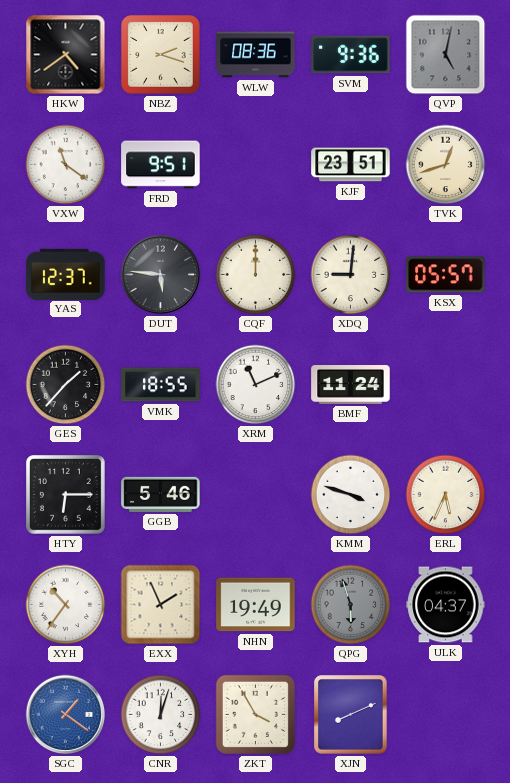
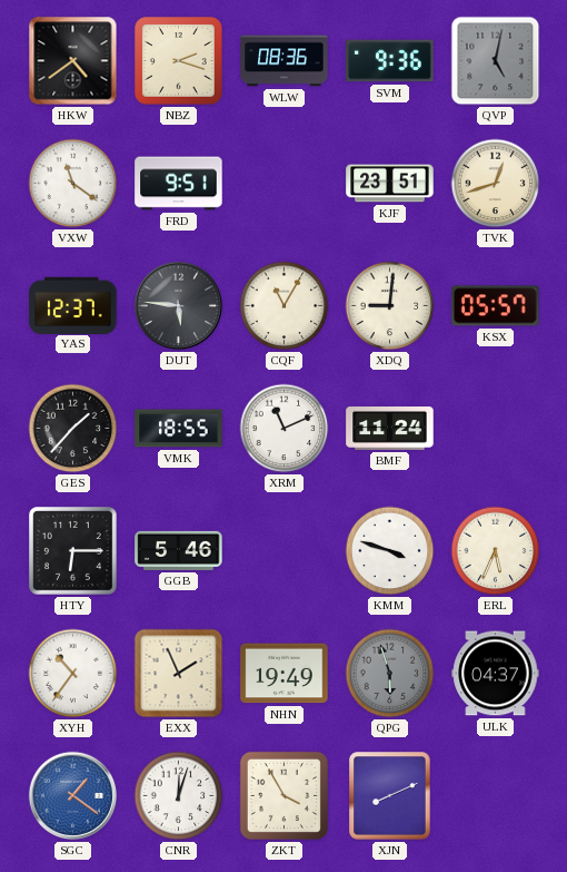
CQF: 12:00 -> 11:05 (285, 306)
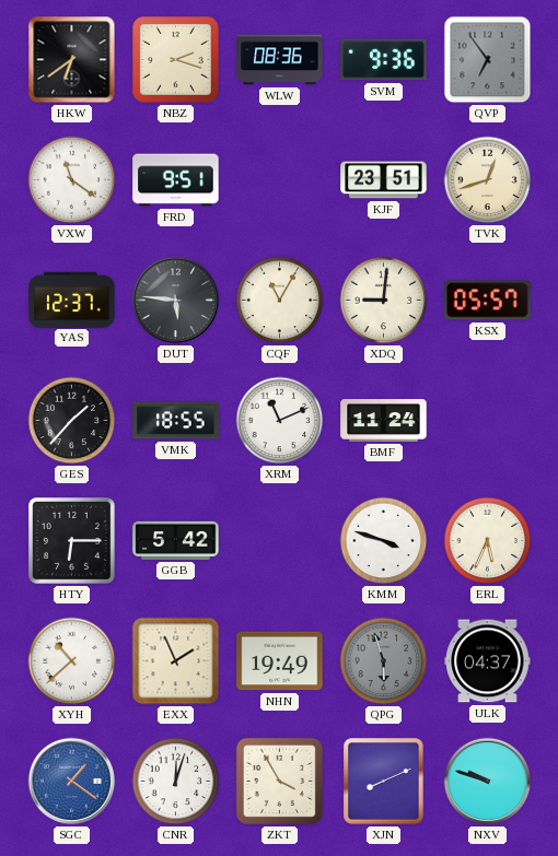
HKW: 4:39 -> 6:39 (72, 60)
QVP: 5:02 -> 6:54 (488, 60)
GGB: 5:46 -> 5:42 (176, 540)
XYH: 10:36 -> 10:38 (72, 661)
NXV: none -> 9:48 (488, 782)
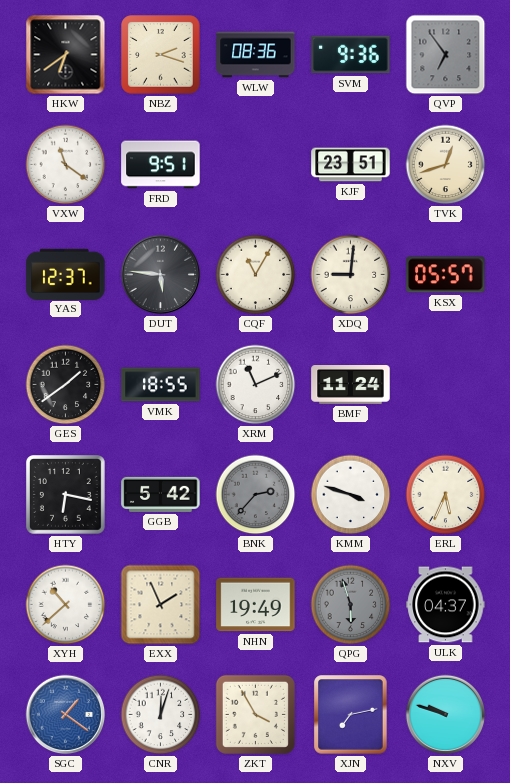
GES: 1:37 -> 1:39 (66, 385)
HTY: 6:15 -> 6:17 (66, 495)
BNK: none -> 2:37 (256, 495)
XJN: 8:11 -> 7:13 (351, 715)
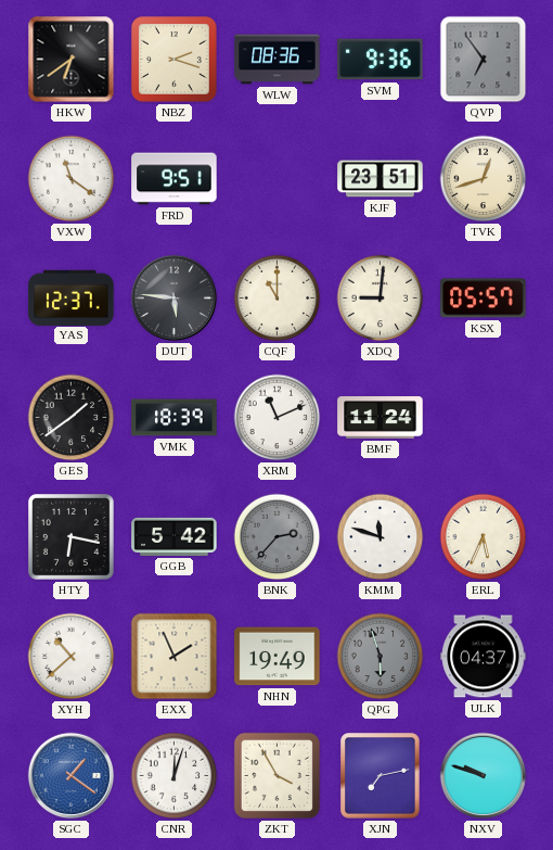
CQF: 11:05 -> 11:00 (278, 299)
VMK: 18:55 -> 18:39 (175, 418)
KMM: 3:48 -> 11:48 (381, 537)
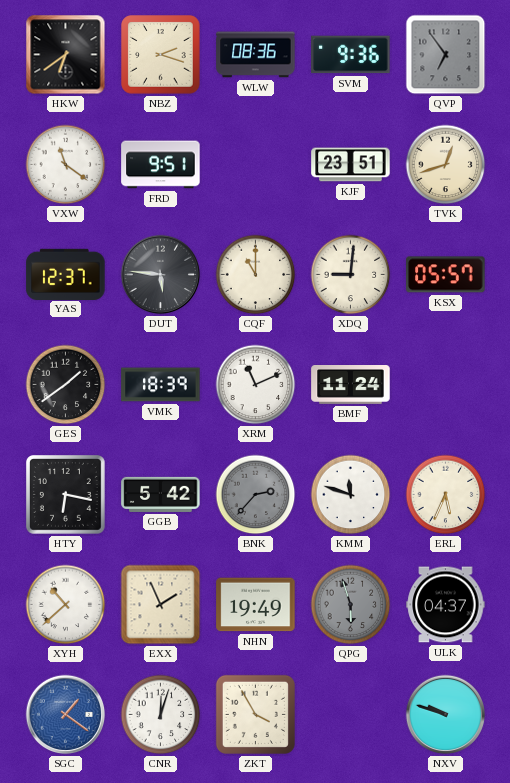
XJN: 7:13 -> none (381, 776)
